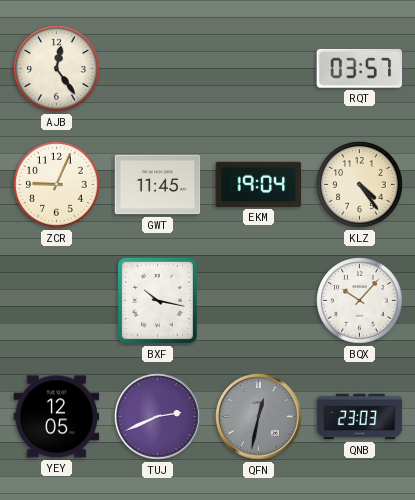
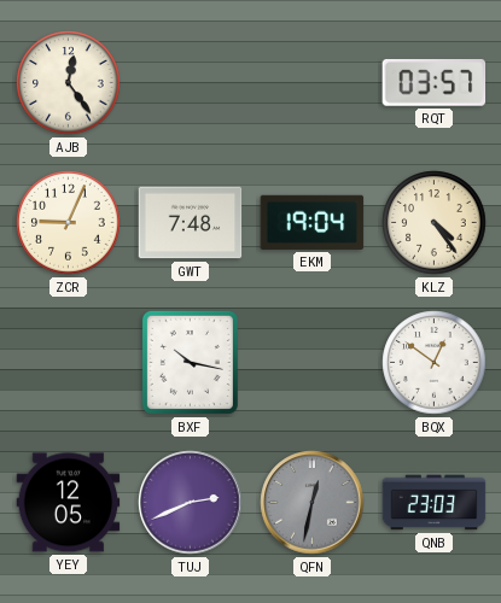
GWT: 11:45 -> 7:48 (191, 223)
BQX: 10:07 -> 12:51 (435, 363)
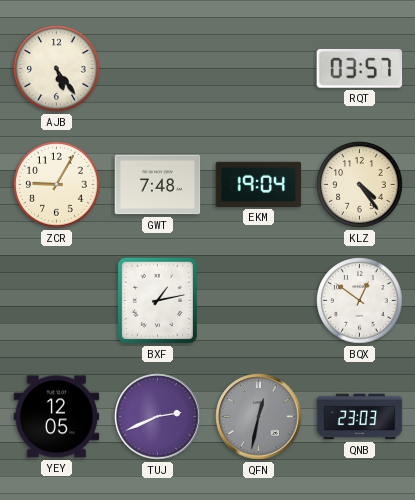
AJB: 12:24 -> 5:24 (57, 69)
ZCR: 9:04 -> 9:05 (57, 185)
BXF: 10:17 -> 1:13 (157, 300)
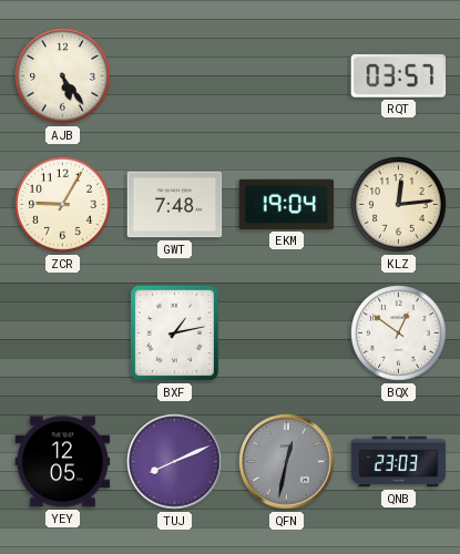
KLZ: 4:24 -> 12:14 (399, 205)
TUJ: 2:41 -> 8:11 (175, 462)
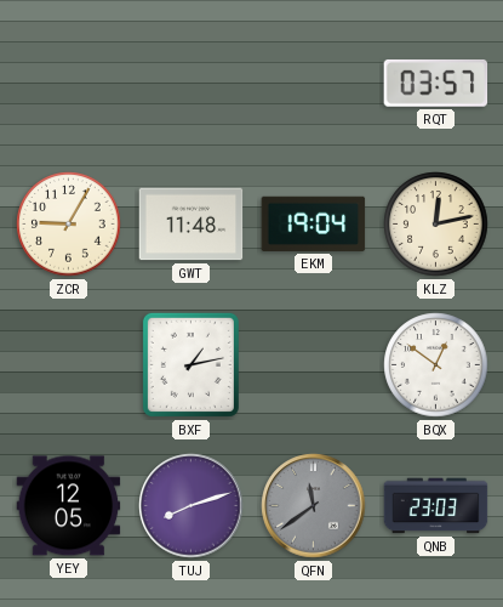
AJB: 5:24 -> none (63, 76)
GWT: 7:48 -> 11:48 (192, 225)
KLZ: 12:14 -> 12:13 (436, 225)
TUJ: 8:11 -> 8:12 (192, 506)
QFN: 12:32 -> 11:39 (314, 506)
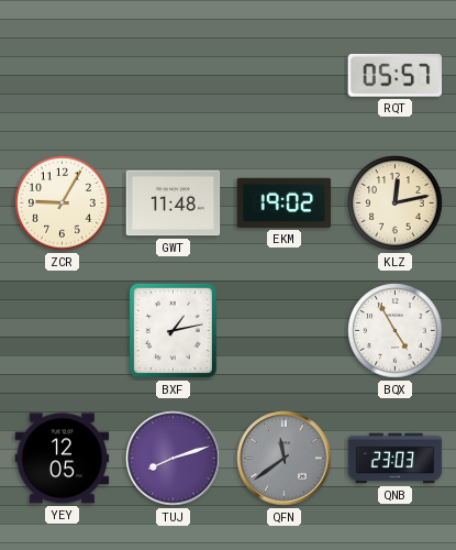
RQT: 03:57 -> 05:57 (396, 75)
EKM: 19:04 -> 19:02 (285, 202)
BQX: 12:51 -> 4:55 (396, 331)
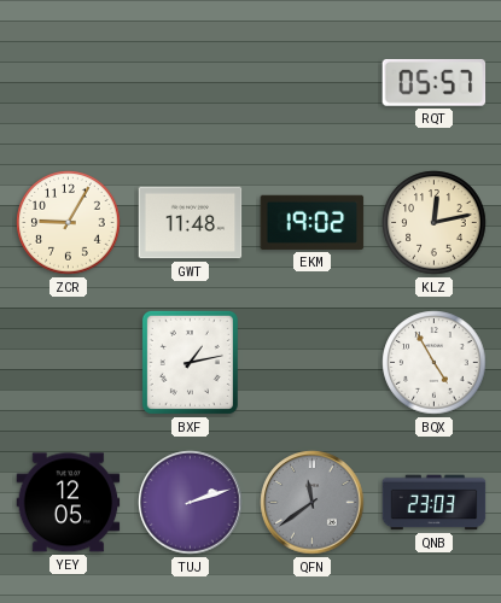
TUJ: 8:12 -> 2:12 (191, 503)
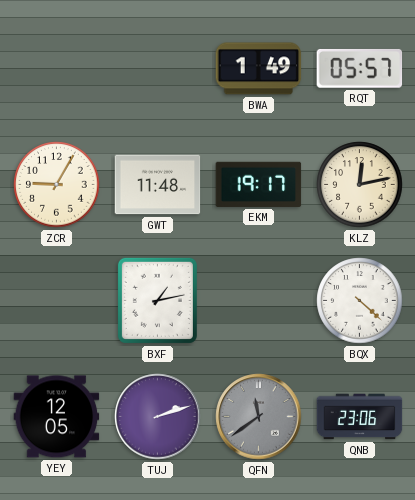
BWA: none -> 1:49 (259, 69)
EKM: 19:02 -> 19:17 (259, 184)
BQX: 4:55 -> 4:22 (360, 301)
QNB: 23:03 -> 23:06 (360, 417)
